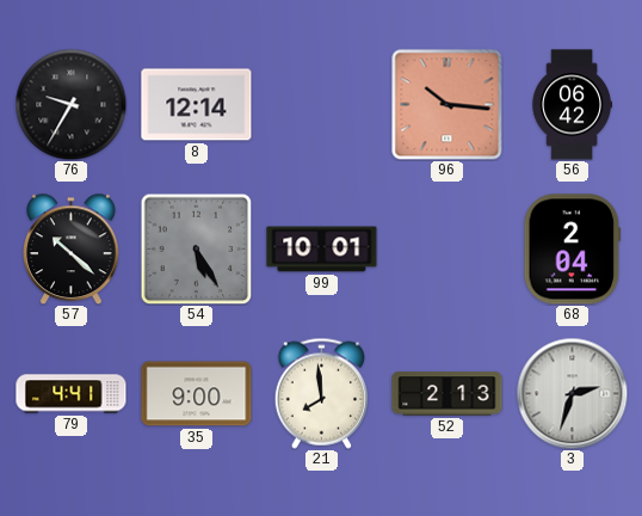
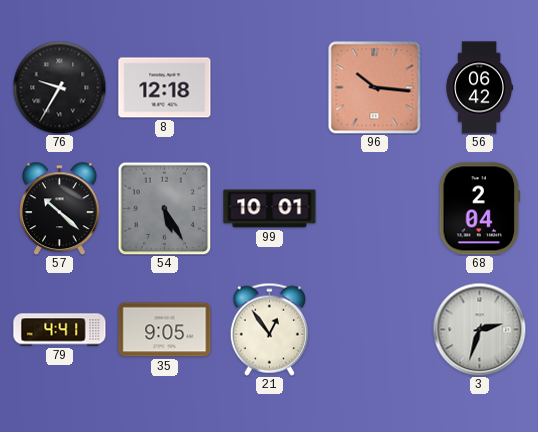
8: 12:14 -> 12:18 (165, 88)
35: 9:00 -> 9:05 (165, 330)
21: 7:59 -> 12:54 (269, 329)
52: 2:13 -> none (447, 394)
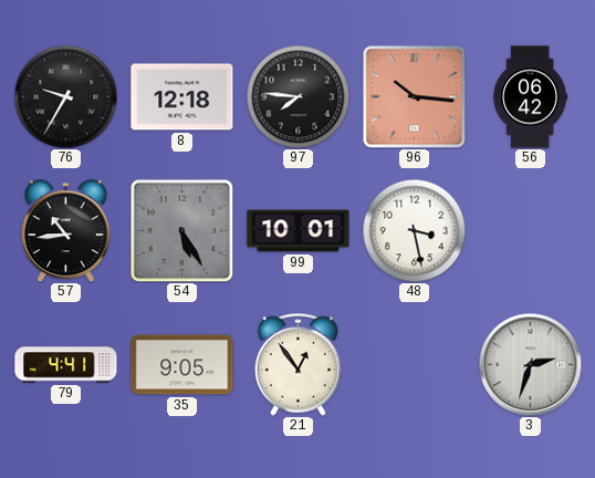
97: none -> 7:46 (297, 96)
57: 10:22 -> 10:44 (66, 230)
48: none -> 3:28 (414, 230)
68: 2:04 -> none (480, 209)
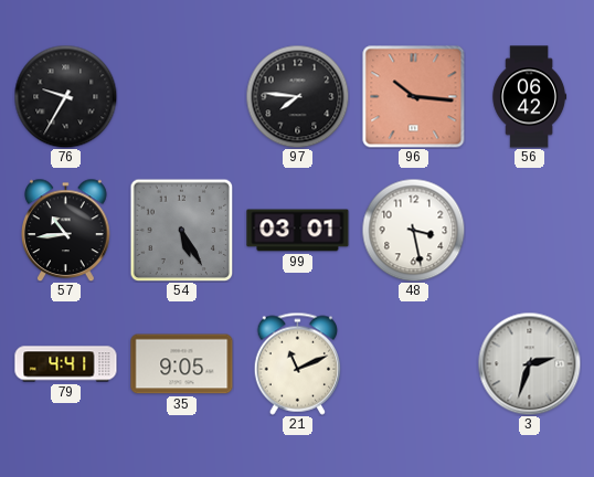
8: 12:18 -> none (182, 97)
99: 10:01 -> 03:01 (298, 231)
21: 12:54 -> 11:11 (297, 363)
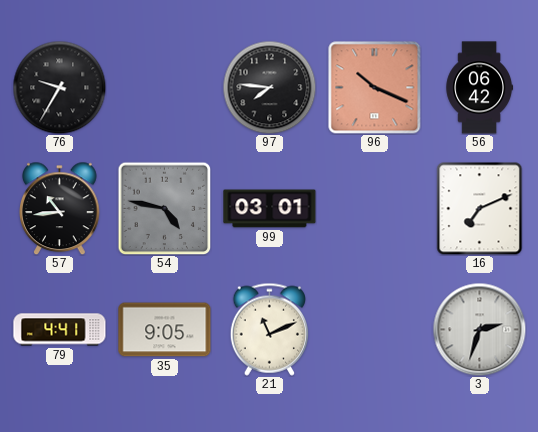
96: 10:16 -> 10:19 (374, 87)
54: 5:25 -> 4:47 (164, 208)
48: 3:28 -> none (413, 230)
16: none -> 7:11 (480, 208)
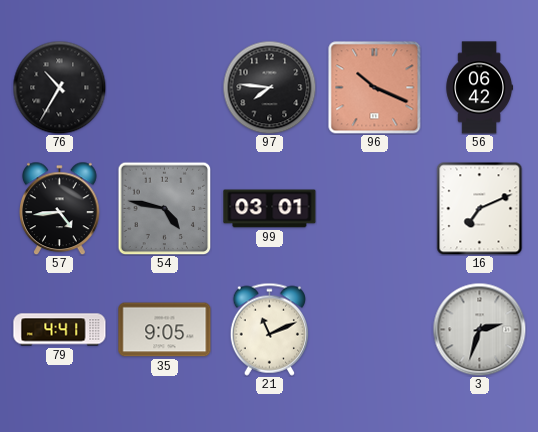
76: 9:35 -> 10:35 (59, 87)
57: 10:44 -> 4:44 (60, 208)
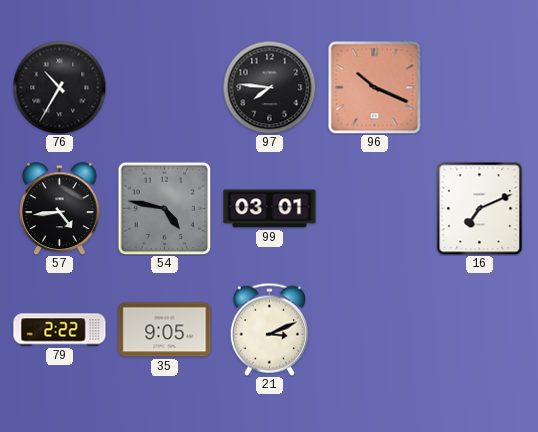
56: 06:42 -> none (480, 88)
79: 4:41 -> 2:22 (60, 330)
21: 11:11 -> 3:11 (269, 329)
3: 2:33 -> none (479, 329)
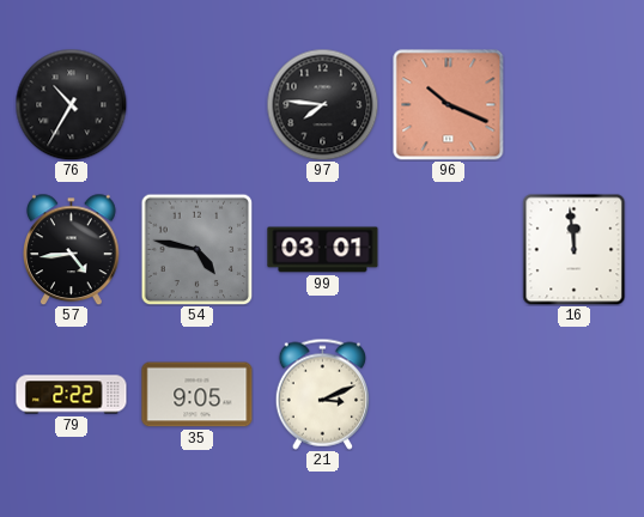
16: 7:11 -> 11:59 (575, 249)
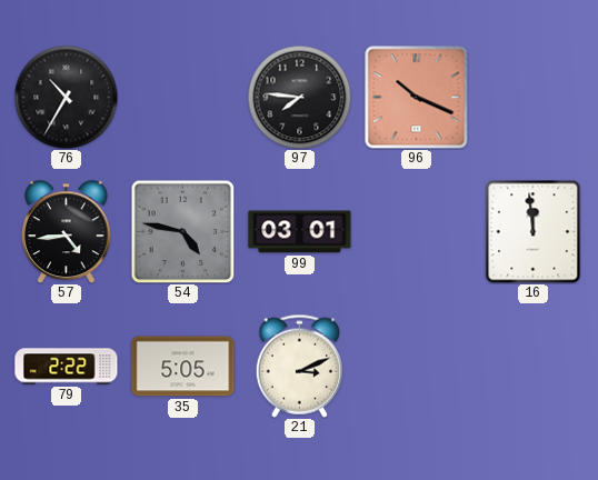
35: 9:05 -> 5:05 (183, 367)
